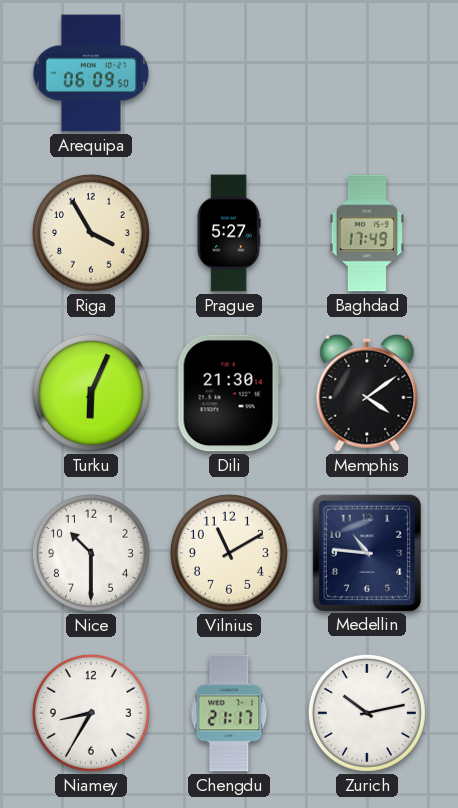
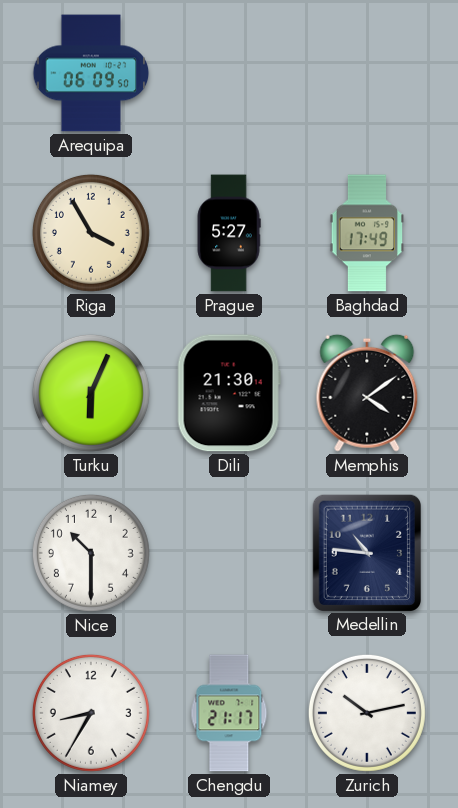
Vilnius: 11:10 -> none (229, 553)
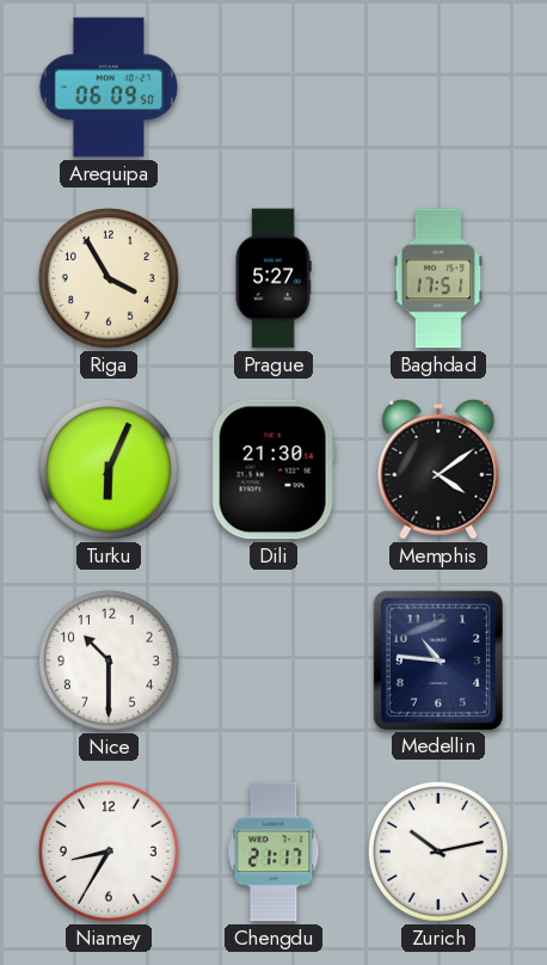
Baghdad: 17:49 -> 17:51 (438, 278)
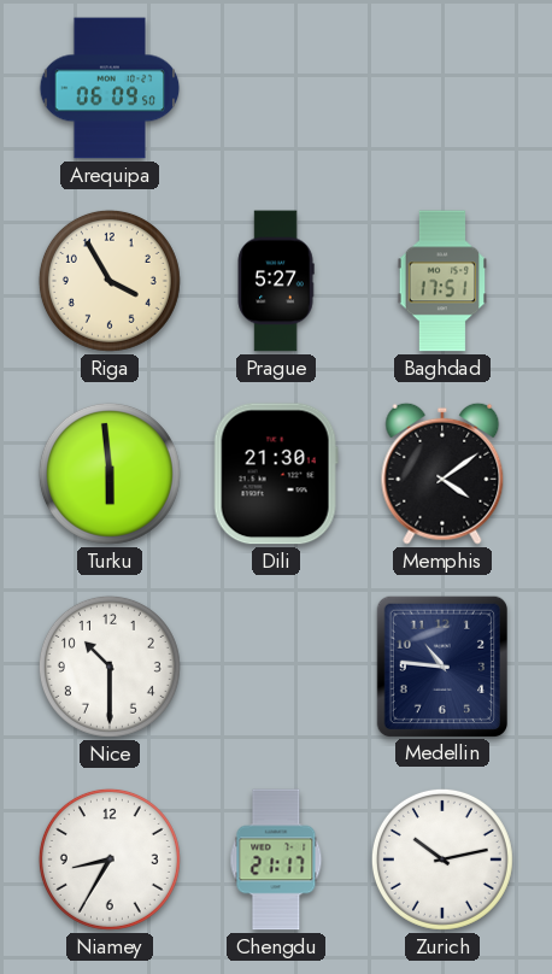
Turku: 6:04 -> 5:59 (110, 474)
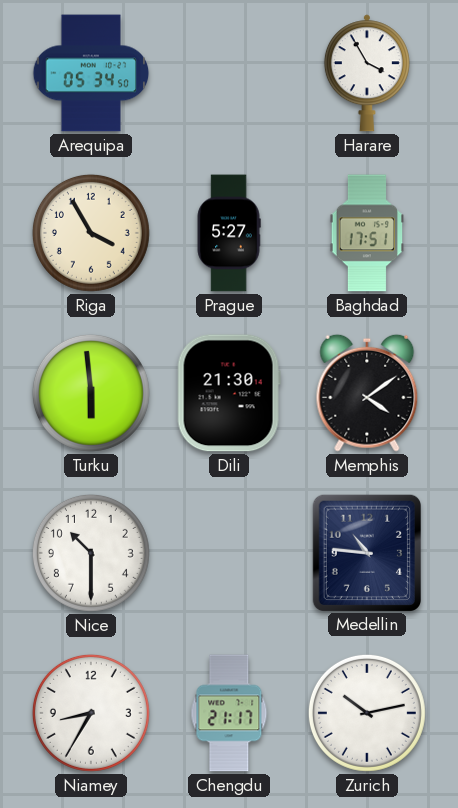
Arequipa: 06:09 -> 05:34 (91, 73)
Harare: none -> 3:55 (367, 73)
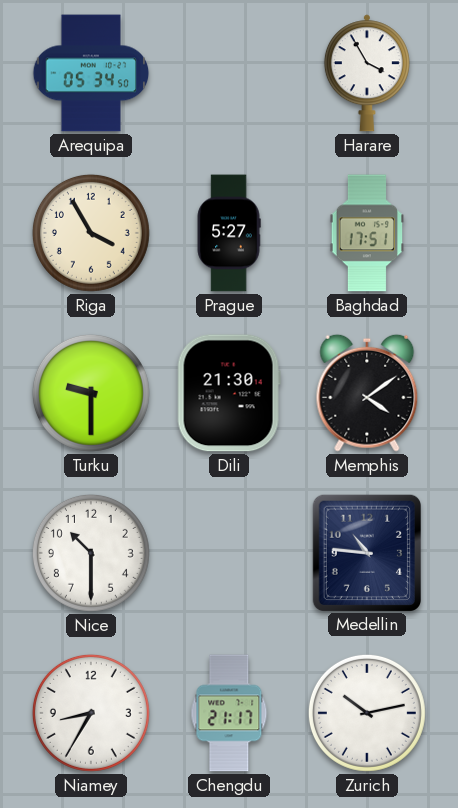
Turku: 5:59 -> 9:30 (91, 393)
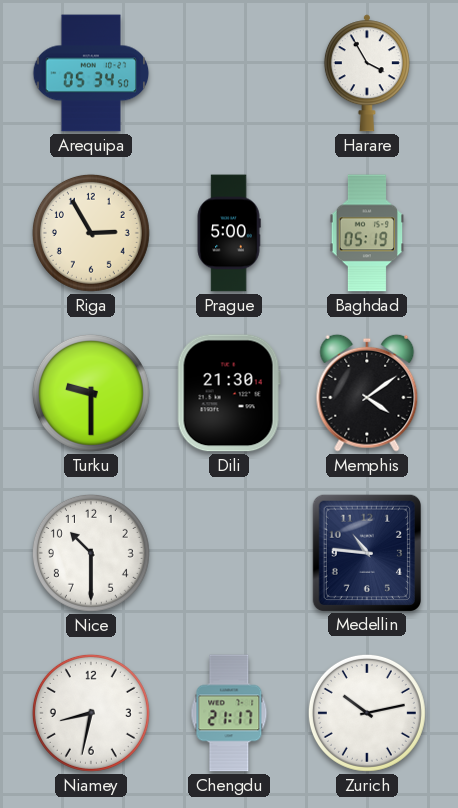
Riga: 3:55 -> 2:55 (91, 233)
Prague: 5:27 -> 5:00 (229, 233)
Baghdad: 17:51 -> 05:19 (367, 233)
Niamey: 8:35 -> 8:32 (91, 713)
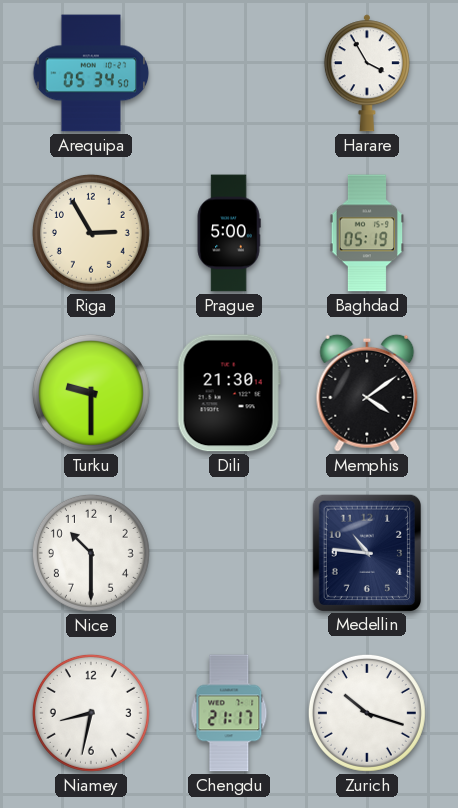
Zurich: 10:13 -> 10:18 (367, 713)
